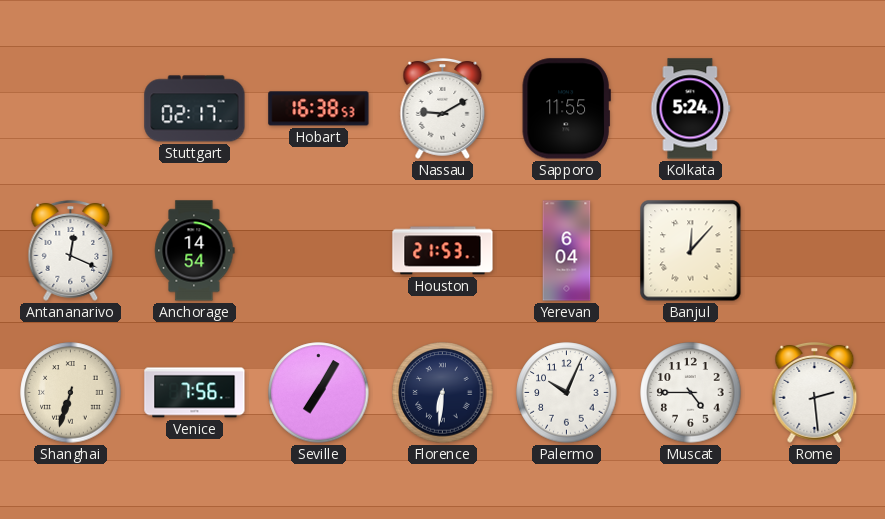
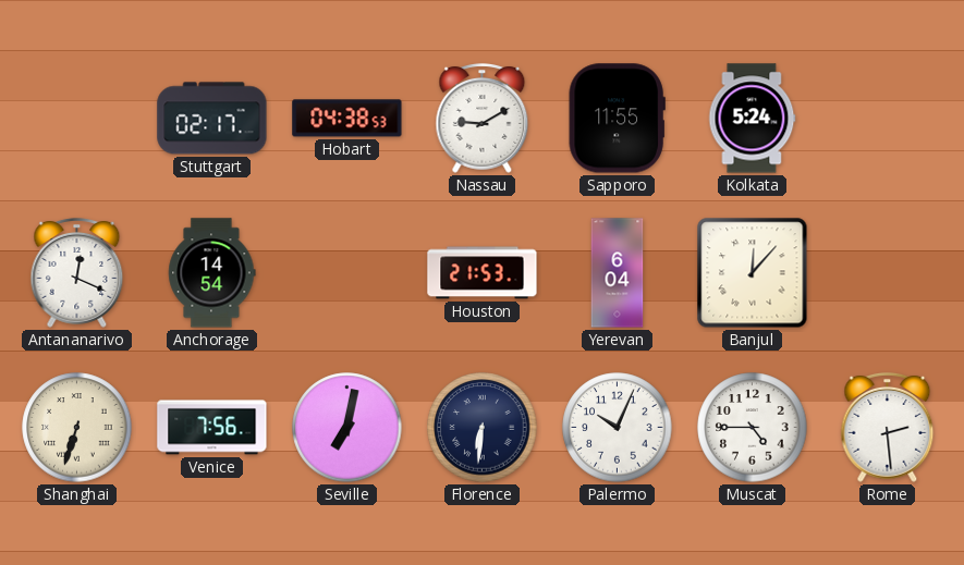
Hobart: 16:38 -> 04:38 (347, 119)
Seville: 7:05 -> 7:02 (347, 428)
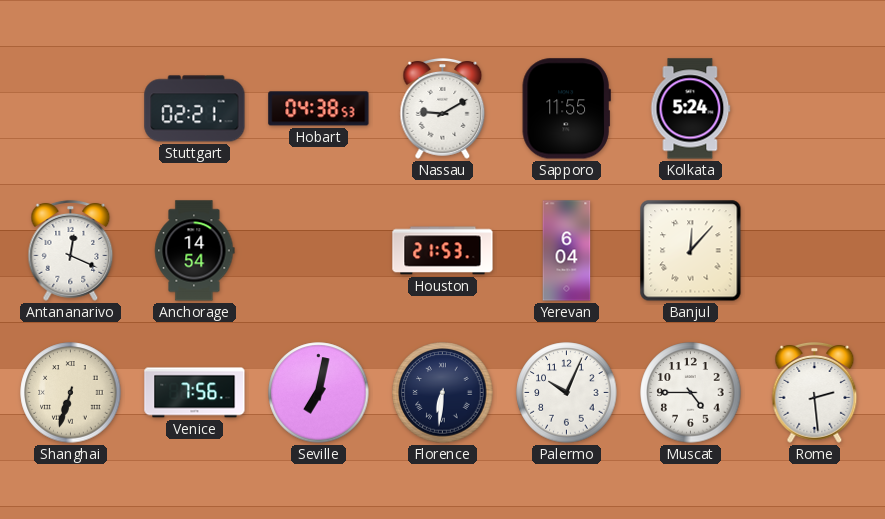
Stuttgart: 02:17 -> 02:21 (195, 109)
